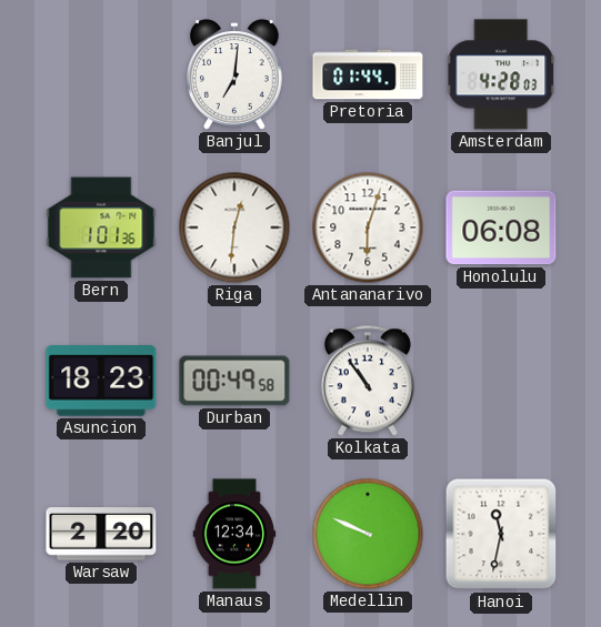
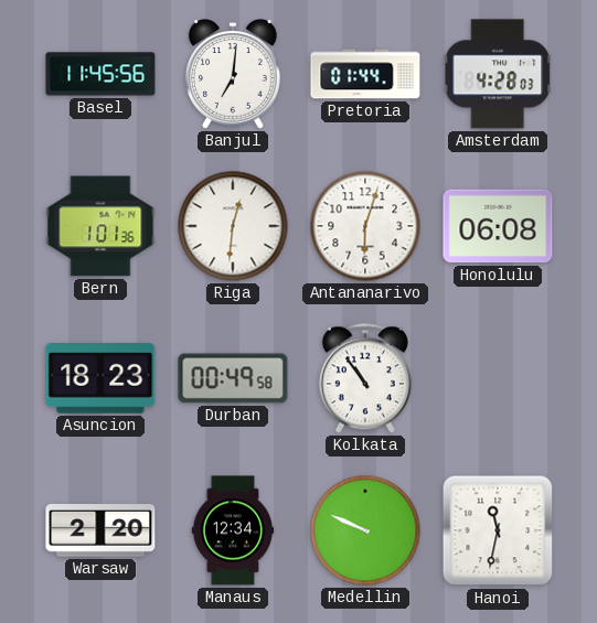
Basel: none -> 11:45 (100, 74)
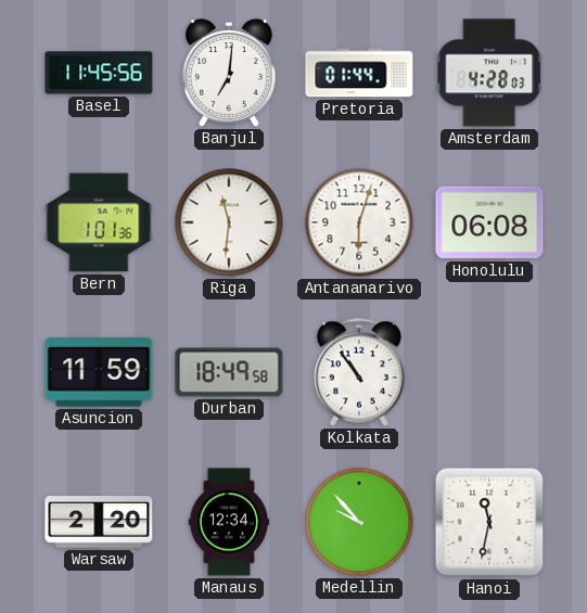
Riga: 12:31 -> 11:31 (229, 222)
Asuncion: 18:23 -> 11:59 (99, 372)
Durban: 00:49 -> 18:49 (229, 372)
Medellin: 9:49 -> 9:53 (359, 522)
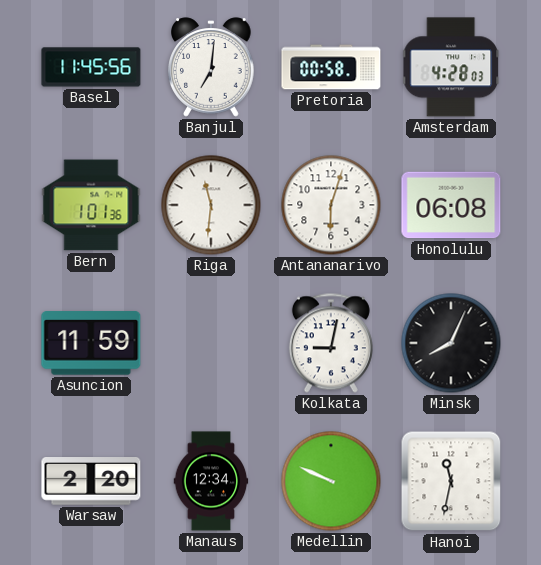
Pretoria: 01:44 -> 00:58 (331, 67)
Durban: 18:49 -> none (229, 372)
Kolkata: 10:54 -> 9:02 (331, 343)
Minsk: none -> 8:04 (451, 343)
Medellin: 9:53 -> 9:49 (331, 481)
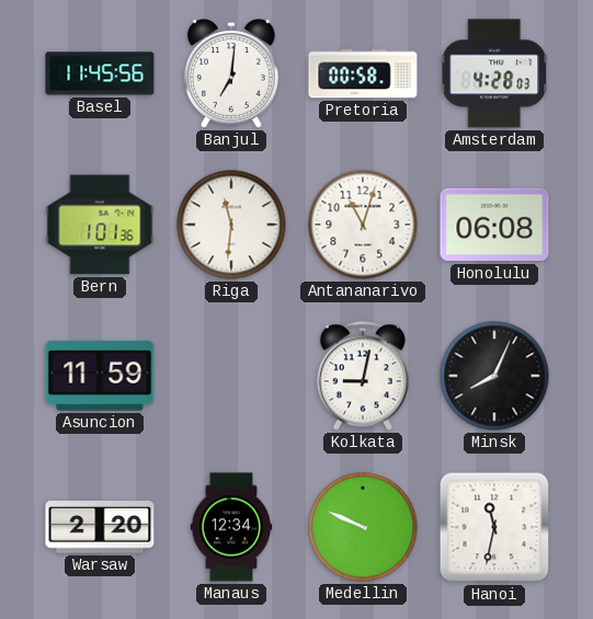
Antananarivo: 6:03 -> 11:03 (363, 225)
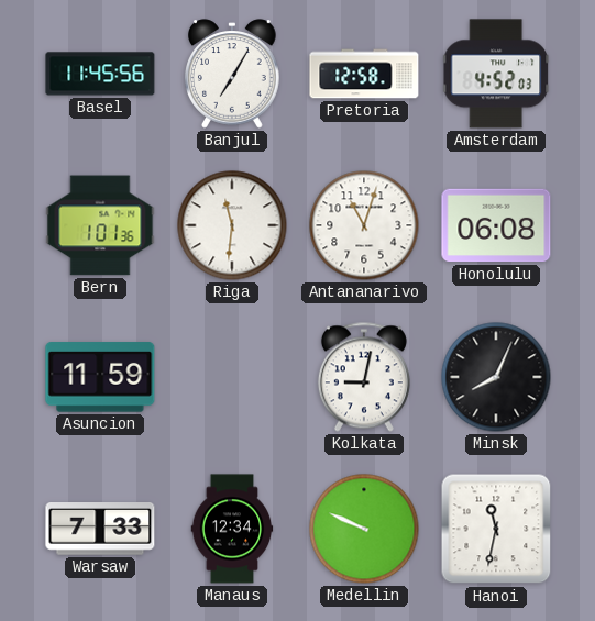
Banjul: 7:01 -> 7:05 (233, 74)
Pretoria: 00:58 -> 12:58 (364, 74)
Amsterdam: 4:28 -> 4:52 (497, 74)
Warsaw: 2:20 -> 7:33 (100, 530)
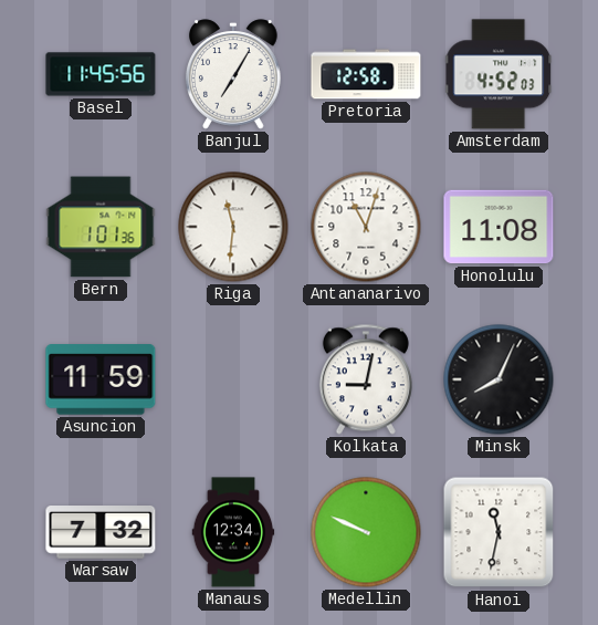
Honolulu: 06:08 -> 11:08 (499, 227)
Warsaw: 7:33 -> 7:32 (101, 533)
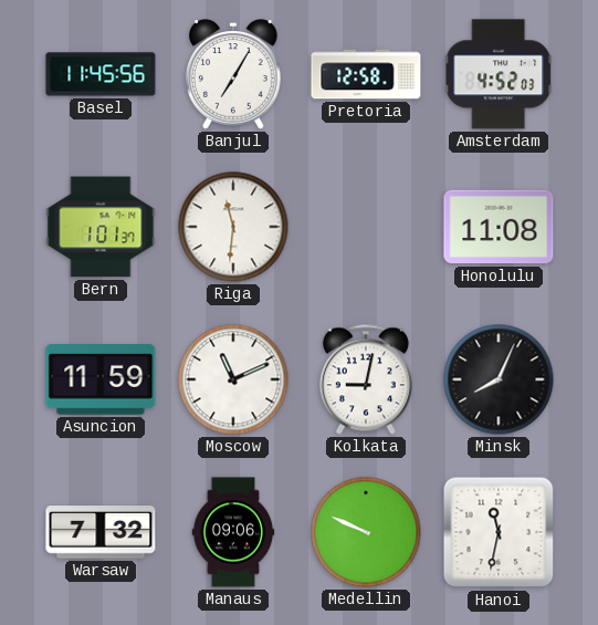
Bern: 1:01:36 -> 1:01:37 (101, 227)
Antananarivo: 11:03 -> none (366, 227)
Moscow: none -> 11:11 (233, 379)
Manaus: 12:34 -> 09:06 (233, 532)
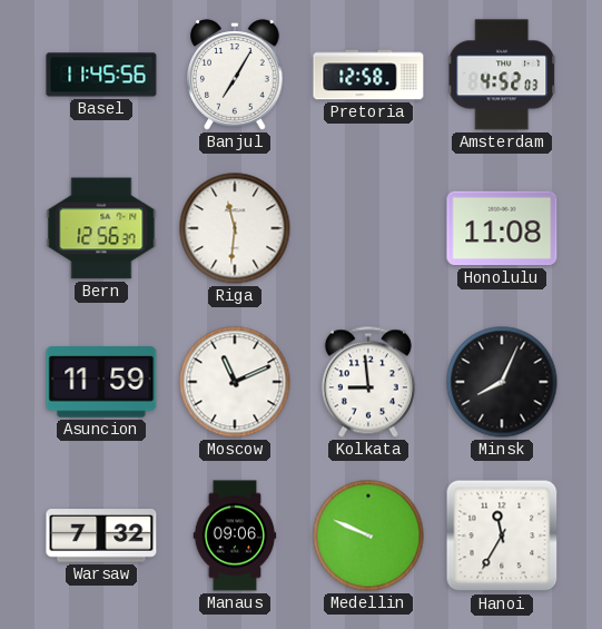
Bern: 1:01 -> 12:56 (101, 228)
Kolkata: 9:02 -> 8:59 (368, 382)
Hanoi: 11:32 -> 11:35 (502, 535)
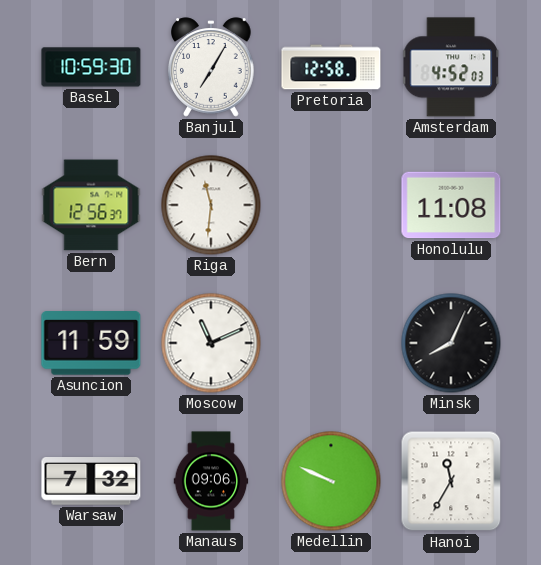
Basel: 11:45 -> 10:59 (91, 67)
Kolkata: 8:59 -> none (368, 382)
